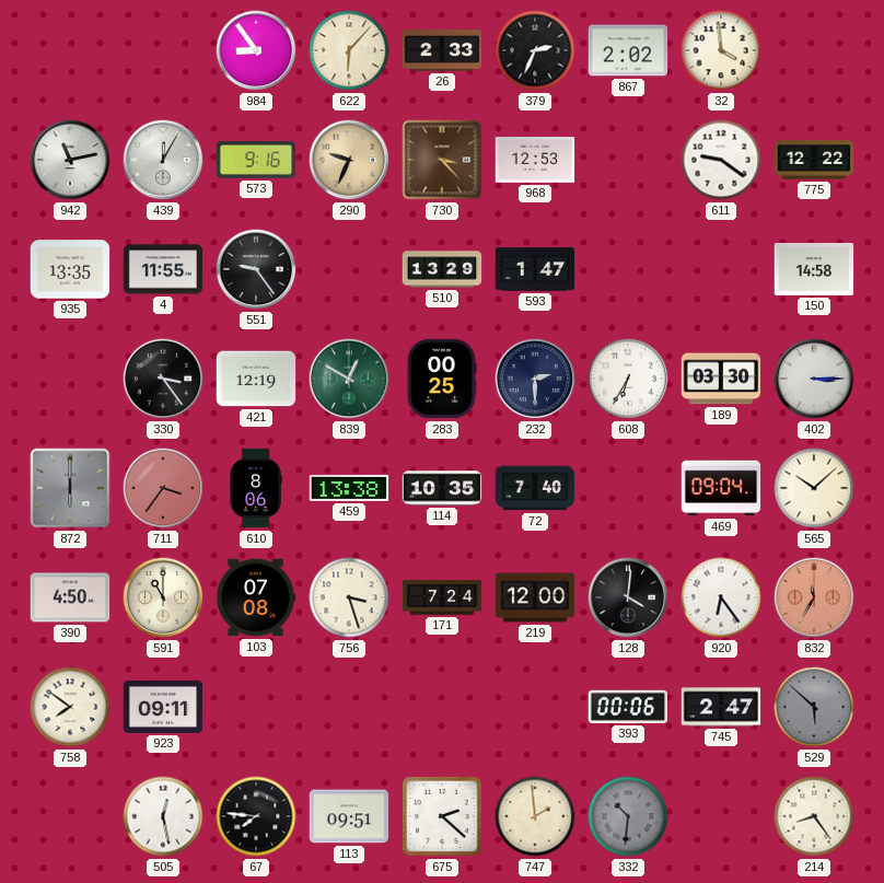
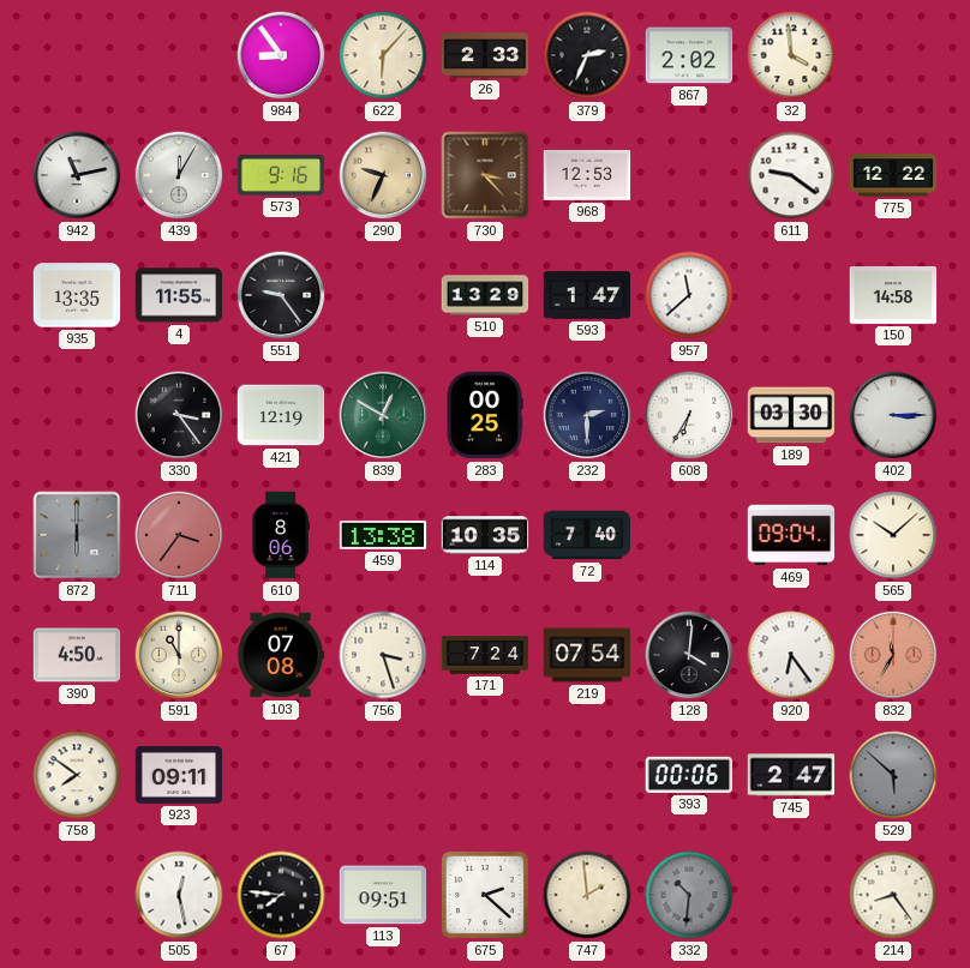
957: none -> 11:38 (689, 295)
219: 12:00 -> 07:54 (587, 655)
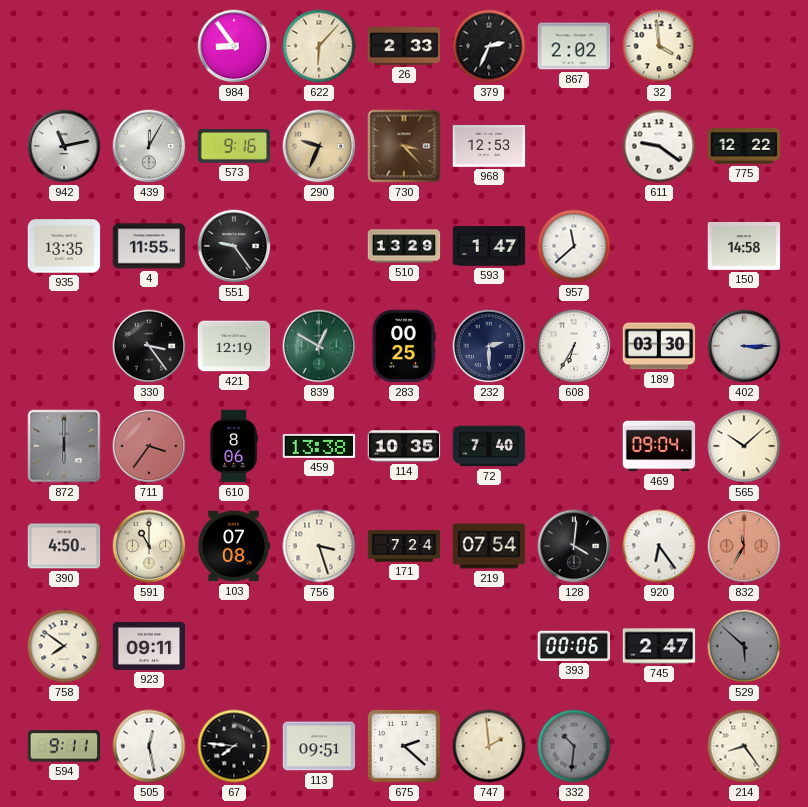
594: none -> 9:11 (64, 746)
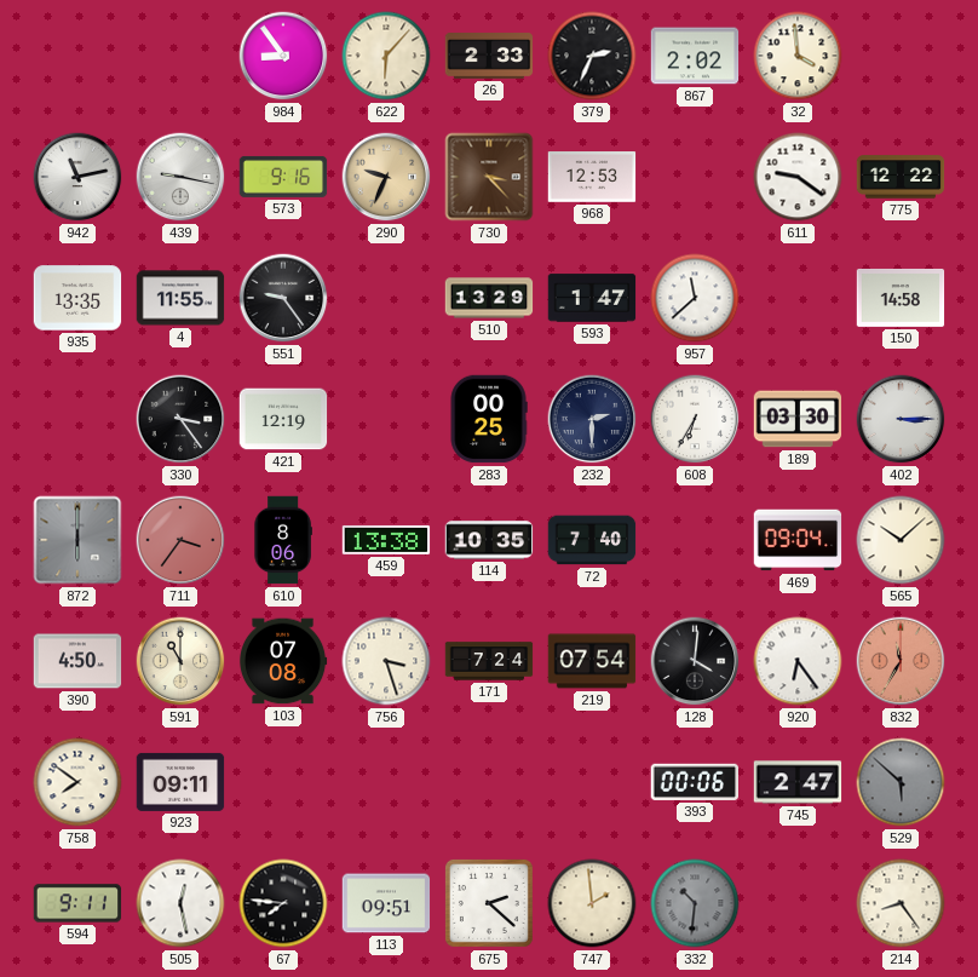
439: 12:05 -> 9:17 (180, 177)
839: 12:50 -> none (319, 346)
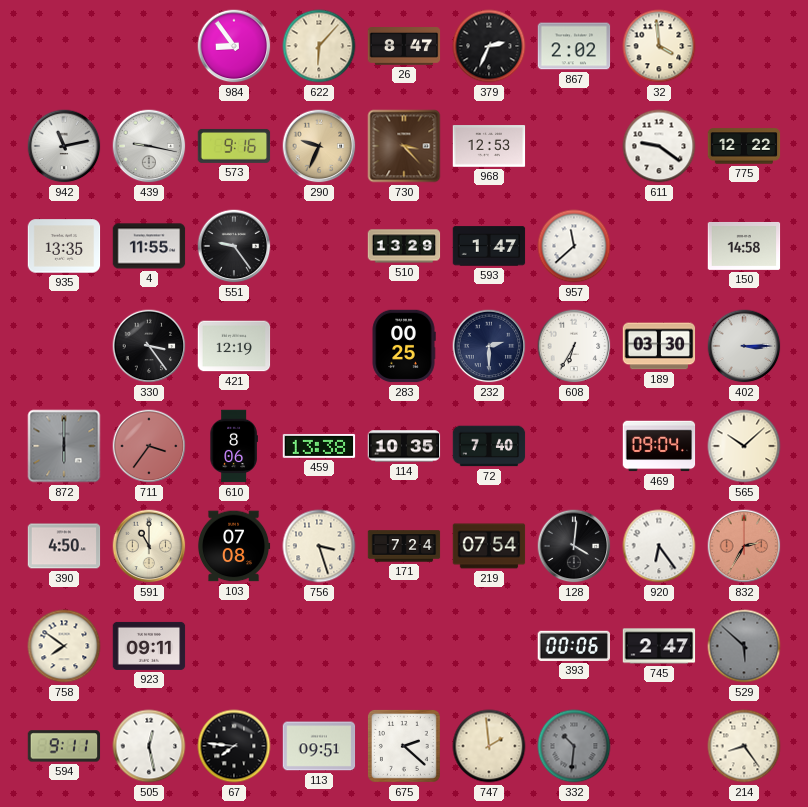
26: 2:33 -> 8:47 (404, 47)
832: 11:35 -> 2:35 (744, 546)
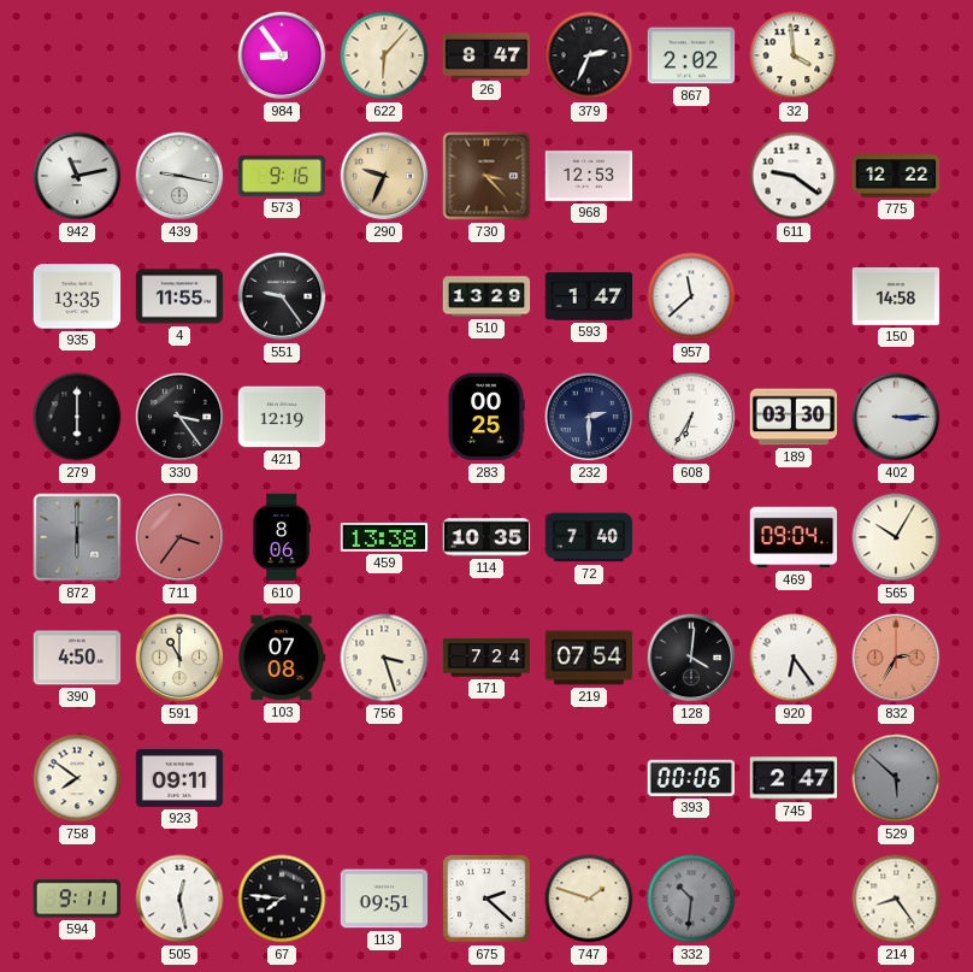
279: none -> 6:00 (77, 417)
565: 10:08 -> 10:05 (896, 537)
747: 1:59 -> 1:48 (589, 899)
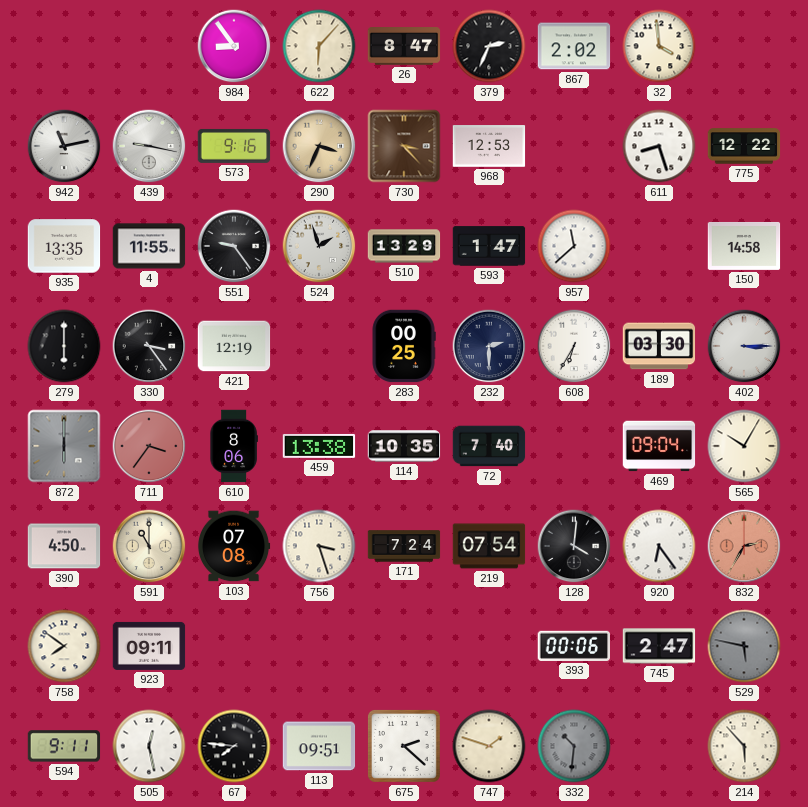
290: 9:34 -> 3:34 (319, 146)
611: 9:21 -> 8:27 (659, 146)
524: none -> 1:57 (319, 246)
529: 5:52 -> 5:47 (744, 646)
214: 8:24 -> 5:53 (744, 746)
